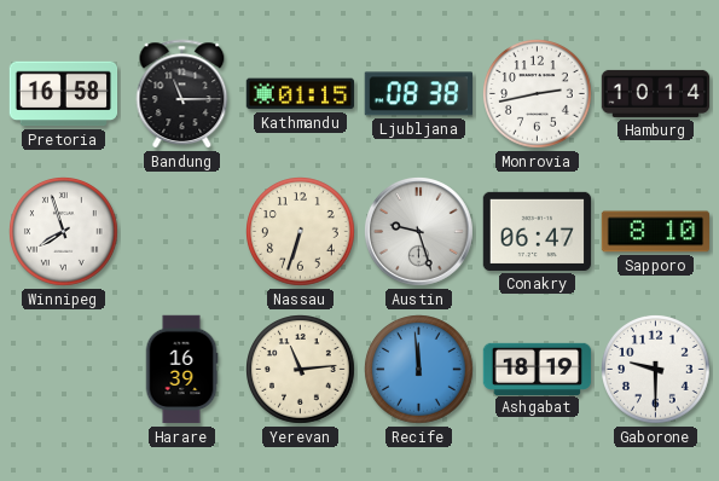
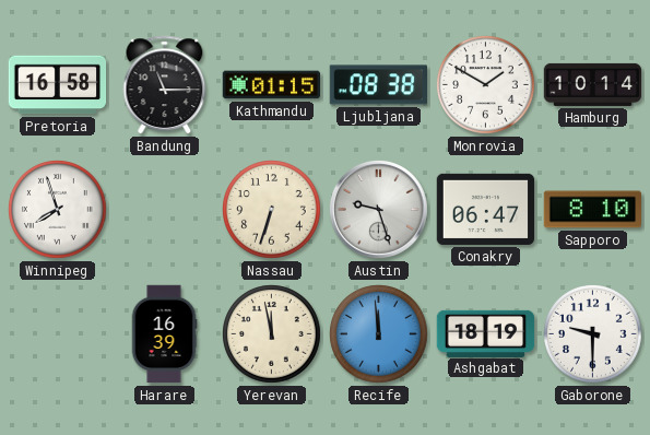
Monrovia: 2:43 -> 1:50 (486, 85)
Yerevan: 11:14 -> 11:58 (272, 334)
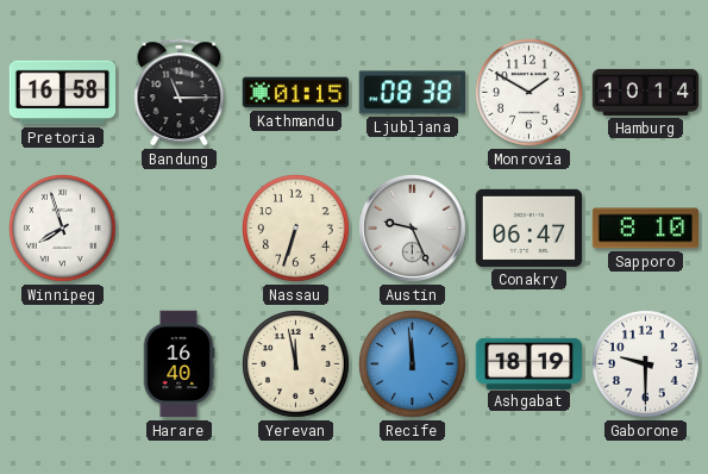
Austin: 9:27 -> 9:26 (413, 229)
Harare: 16:39 -> 16:40 (178, 364)
